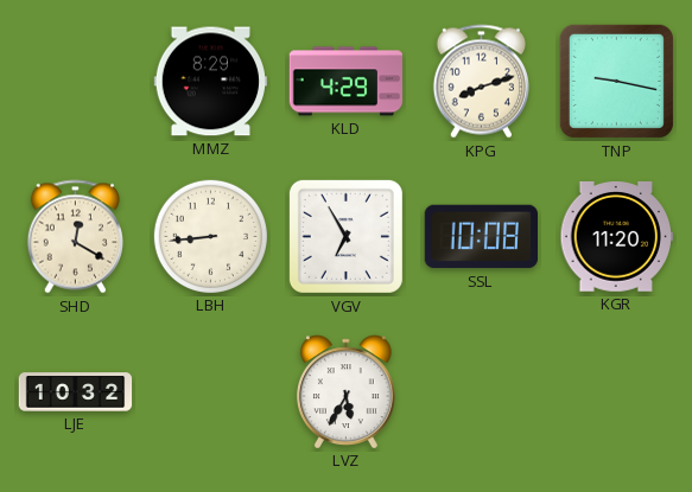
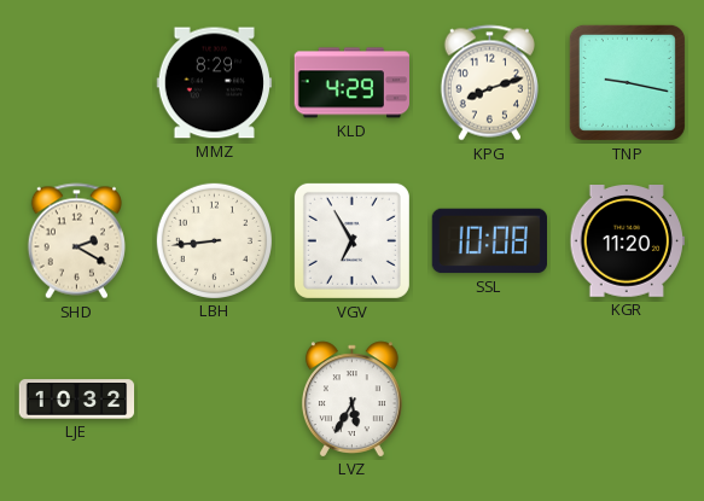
SHD: 12:20 -> 2:20 (76, 241)
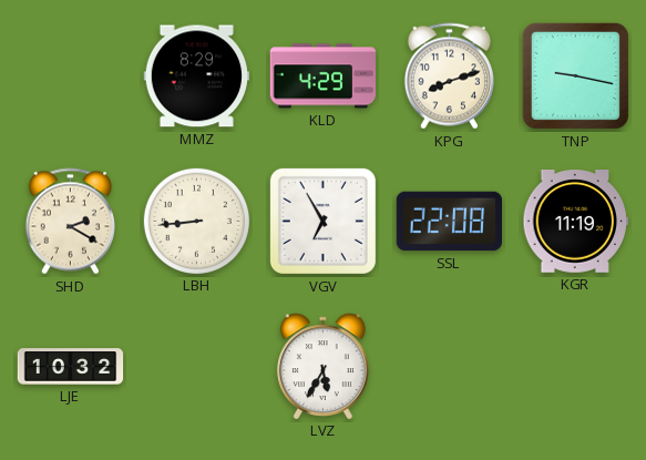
SSL: 10:08 -> 22:08 (449, 222)
KGR: 11:20 -> 11:19 (576, 222)
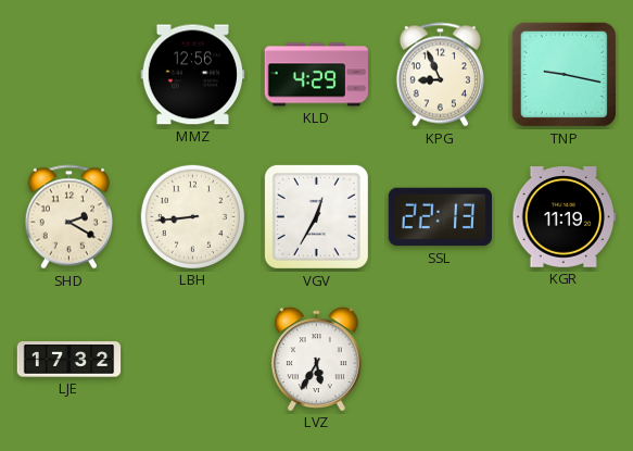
MMZ: 8:29 -> 12:56 (193, 75)
KPG: 8:12 -> 8:56 (440, 75)
VGV: 6:55 -> 12:35 (316, 216)
SSL: 22:08 -> 22:13 (440, 217)
LJE: 10:32 -> 17:32 (69, 360)
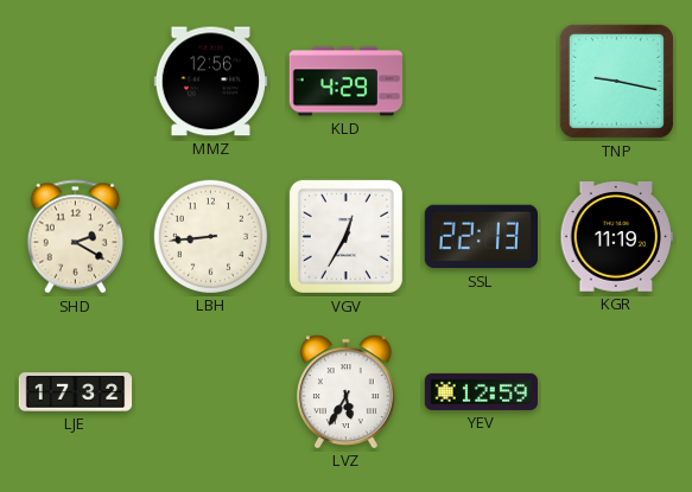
KPG: 8:56 -> none (440, 75)
YEV: none -> 12:59 (482, 391)
